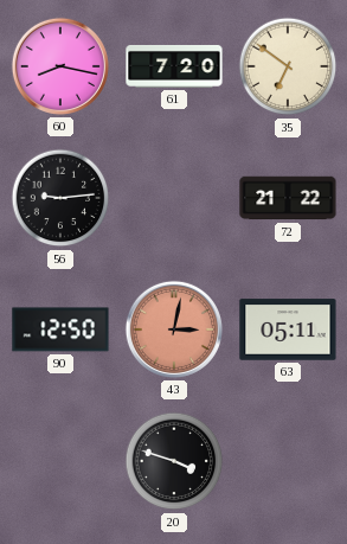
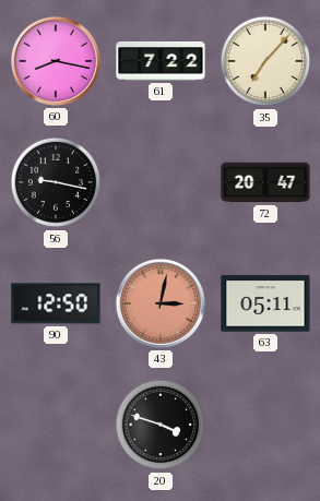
61: 7:20 -> 7:22 (161, 61)
35: 6:51 -> 7:07 (265, 61)
56: 9:14 -> 9:17 (56, 182)
72: 21:22 -> 20:47 (265, 182)
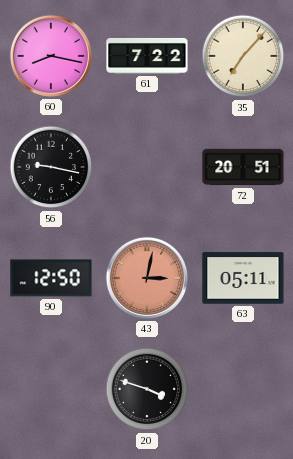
72: 20:47 -> 20:51 (243, 167)
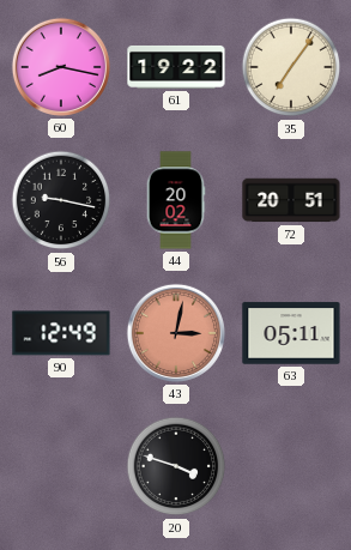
61: 7:22 -> 19:22 (176, 67)
35: 7:07 -> 7:06 (291, 67)
44: none -> 20:02 (176, 200)
90: 12:50 -> 12:49 (61, 333)
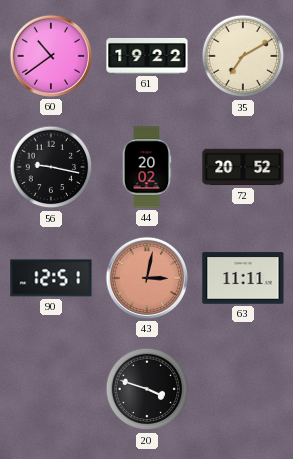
60: 8:17 -> 10:39 (51, 56)
35: 7:06 -> 7:10 (243, 56)
72: 20:51 -> 20:52 (243, 167)
90: 12:49 -> 12:51 (51, 278)
63: 05:11 -> 11:11 (243, 278)
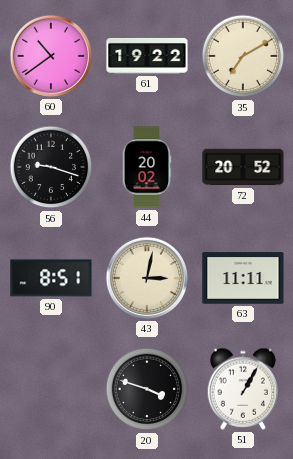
56: 9:17 -> 9:18 (51, 167)
90: 12:51 -> 8:51 (51, 278)
43 dial: salmon -> cream (147, 278)
51: none -> 1:05 (243, 389)
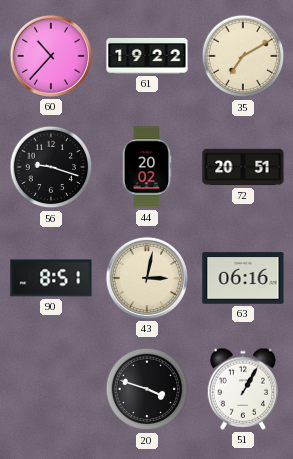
60: 10:39 -> 10:37 (51, 56)
72: 20:52 -> 20:51 (243, 167)
63: 11:11 -> 06:16 (243, 278)
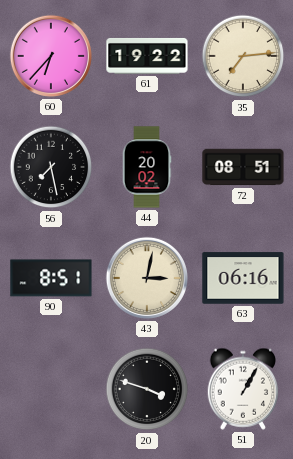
60: 10:37 -> 6:37 (51, 56)
35: 7:10 -> 7:14 (243, 56)
56: 9:18 -> 7:28 (51, 167)
72: 20:51 -> 08:51 (243, 167)
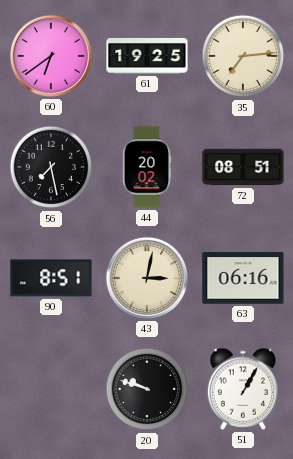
60: 6:37 -> 6:39 (51, 56)
61: 19:22 -> 19:25 (147, 56)
20: 3:48 -> 9:48 (147, 389)
